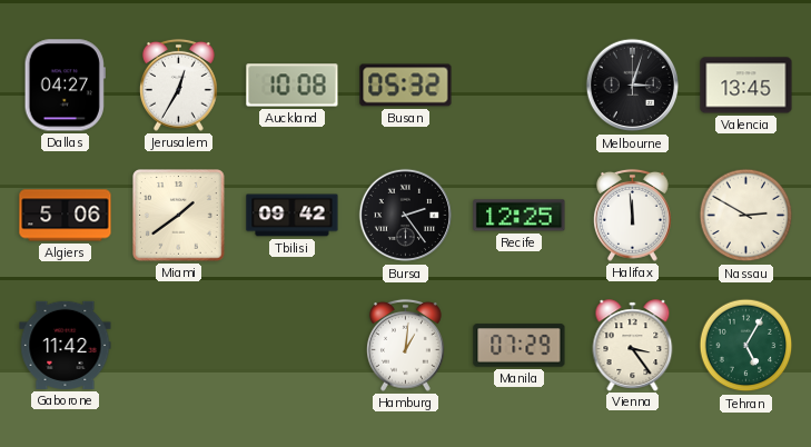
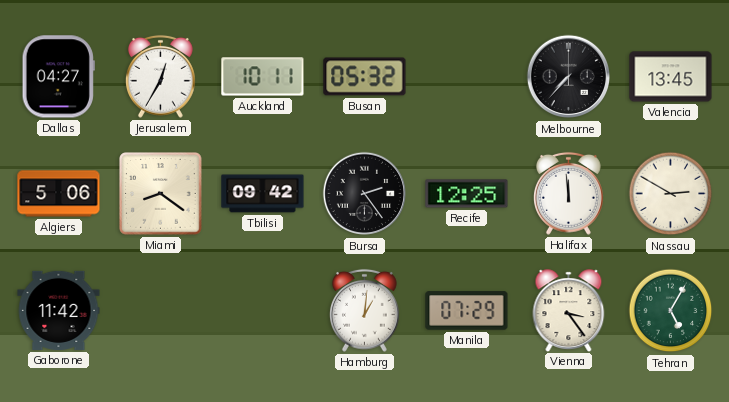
Auckland: 10:08 -> 10:11 (263, 77)
Melbourne: 3:03 -> 7:37 (569, 77)
Miami: 1:39 -> 8:21 (161, 194)
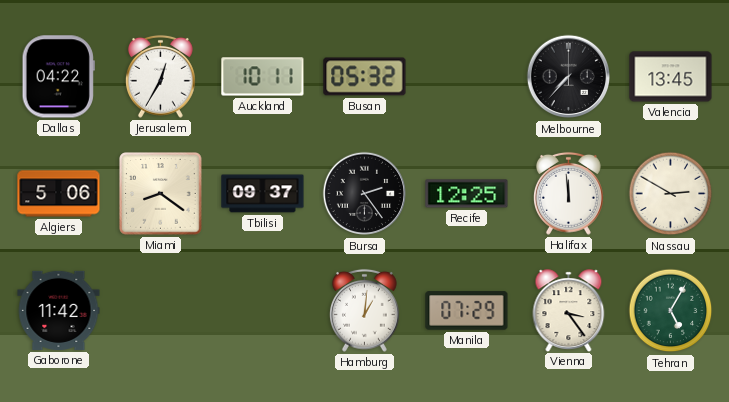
Dallas: 04:27 -> 04:22 (58, 77)
Tbilisi: 09:42 -> 09:37 (263, 194)
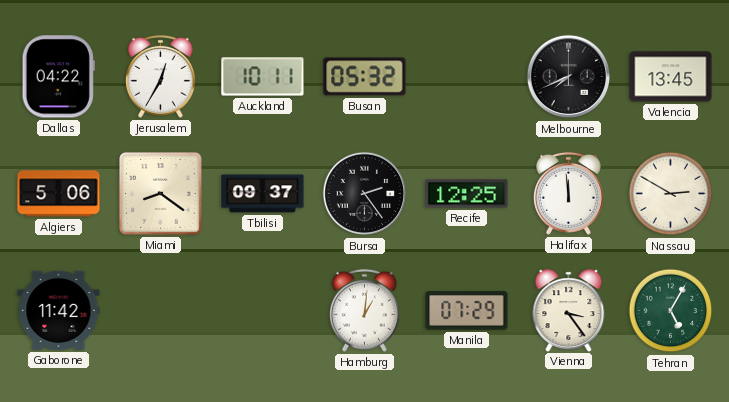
Melbourne: 7:37 -> 7:41 (569, 77)
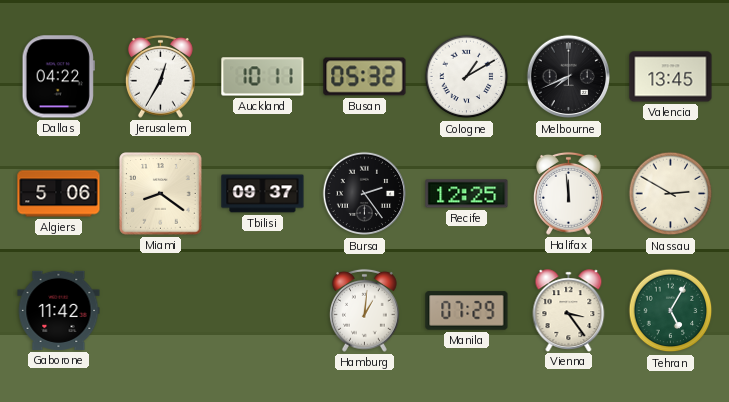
Cologne: none -> 1:10 (467, 77)
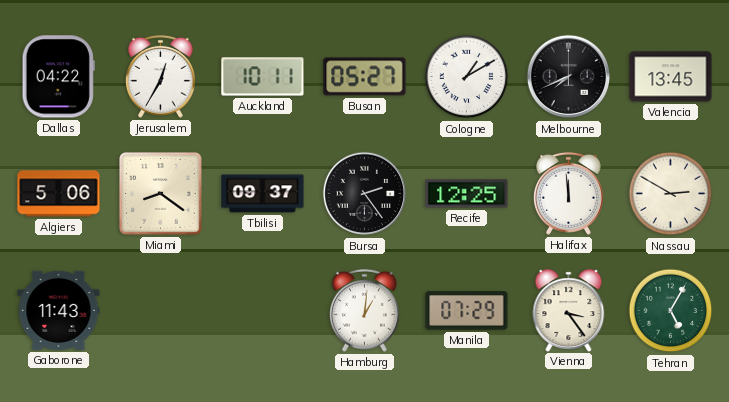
Busan: 05:32 -> 05:27 (365, 77)
Gaborone: 11:42 -> 11:43 (59, 310)
